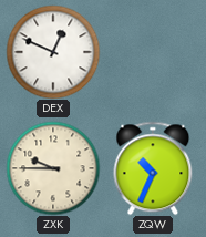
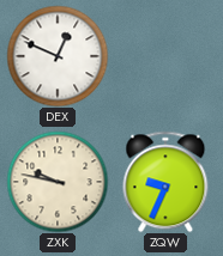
ZXK: 9:45 -> 9:47 (58, 182)
ZQW: 10:34 -> 9:34 (165, 182)
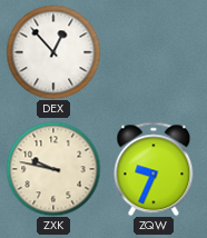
DEX: 12:49 -> 12:53 (53, 52)
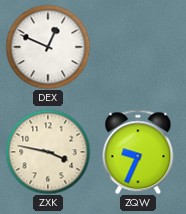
DEX: 12:53 -> 12:49 (48, 47)
ZXK: 9:47 -> 3:47 (48, 152)
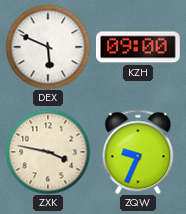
DEX: 12:49 -> 5:49 (48, 47)
KZH: none -> 09:00 (138, 47)
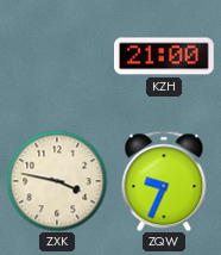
DEX: 5:49 -> none (48, 47)
KZH: 09:00 -> 21:00 (164, 56)
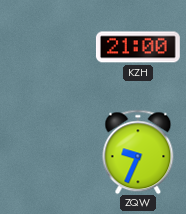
ZXK: 3:47 -> none (57, 181)
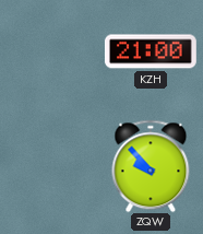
ZQW: 9:34 -> 9:53 (151, 166)
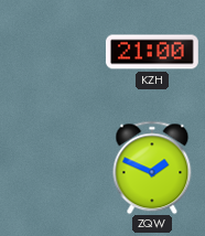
ZQW: 9:53 -> 1:49 (152, 168)
